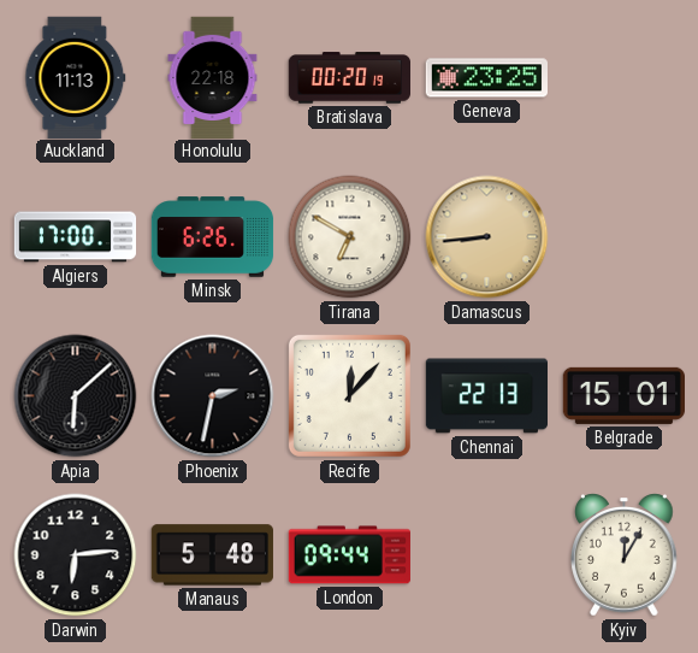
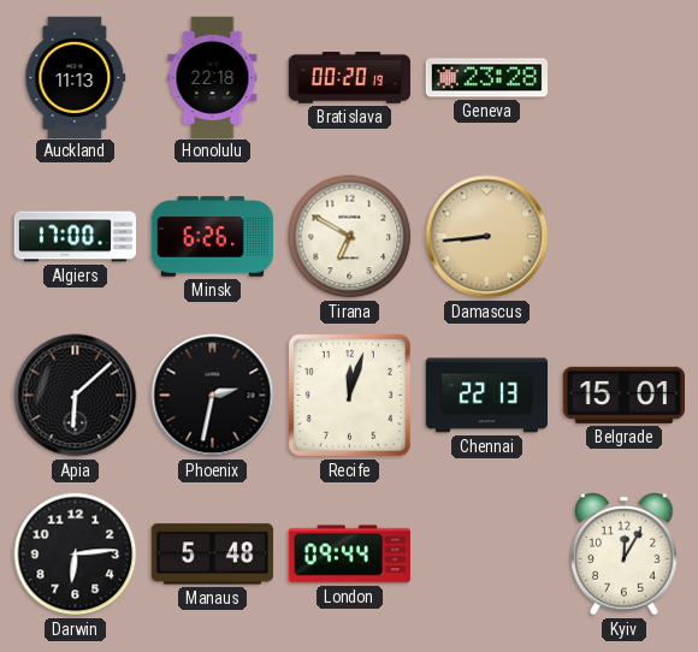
Geneva: 23:25 -> 23:28 (486, 78)
Recife: 12:07 -> 12:03 (349, 395)
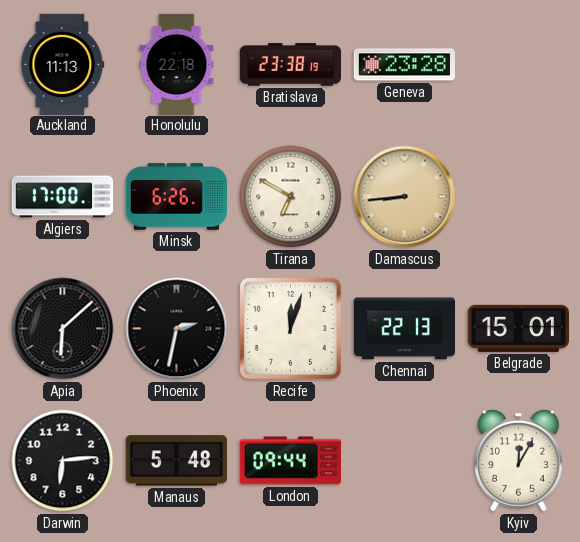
Bratislava: 00:20 -> 23:38 (290, 65)
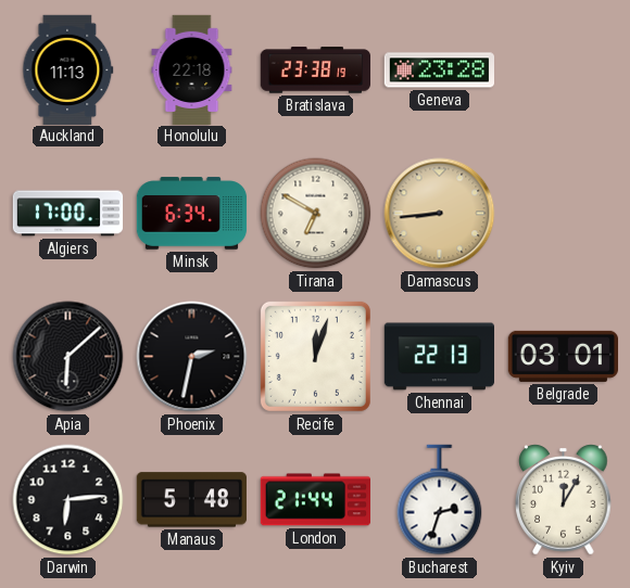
Minsk: 6:26 -> 6:34 (192, 214)
Belgrade: 15:01 -> 03:01 (563, 356)
London: 09:44 -> 21:44 (315, 500)
Bucharest: none -> 2:33 (440, 500)
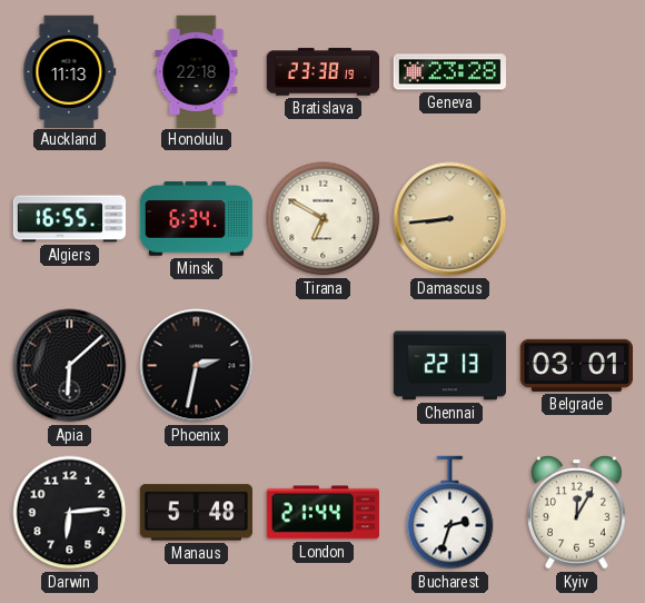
Algiers: 17:00 -> 16:55 (70, 219)
Recife: 12:03 -> none (315, 356)
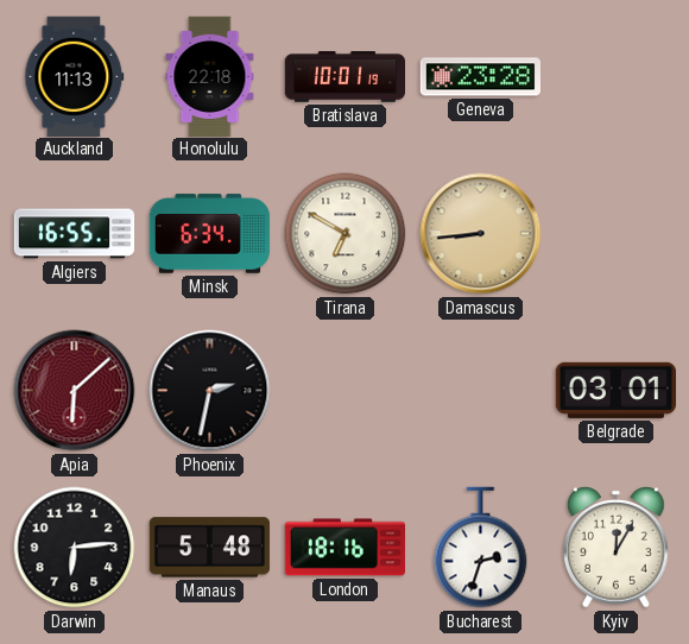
Bratislava: 23:38 -> 10:01 (344, 77)
Apia dial: black -> burgundy (75, 391)
Chennai: 22:13 -> none (449, 366)
London: 21:44 -> 18:16 (344, 548)
